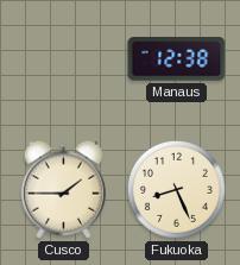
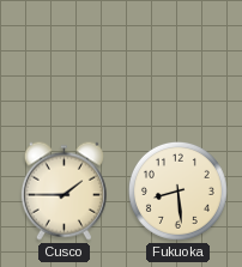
Manaus: 12:38 -> none (177, 59)
Fukuoka: 8:26 -> 8:29 (177, 190)
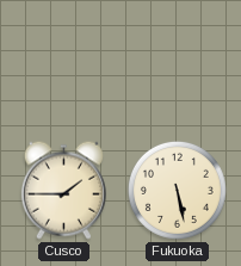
Fukuoka: 8:29 -> 5:28 (177, 190)
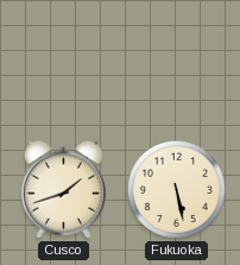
Cusco: 1:45 -> 1:42 (63, 189)
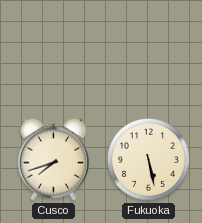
Cusco: 1:42 -> 7:42 (53, 159)
